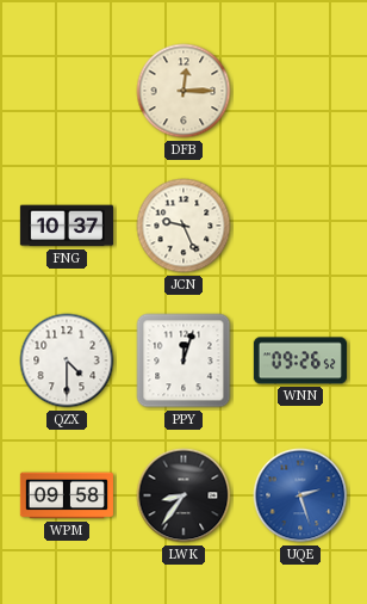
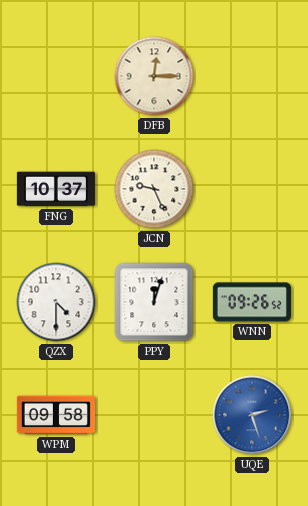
LWK: 8:36 -> none (183, 495)
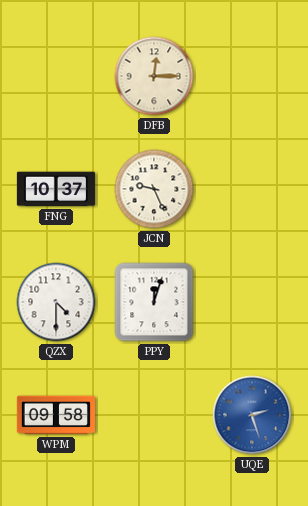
WNN: 09:26 -> none (252, 302)
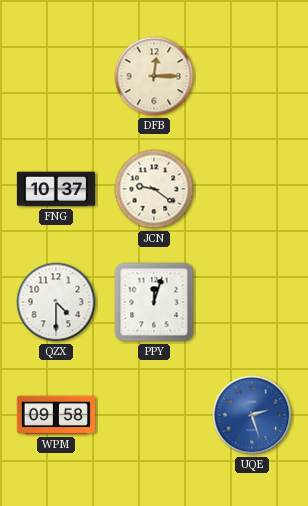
JCN: 9:26 -> 9:21 (154, 189)
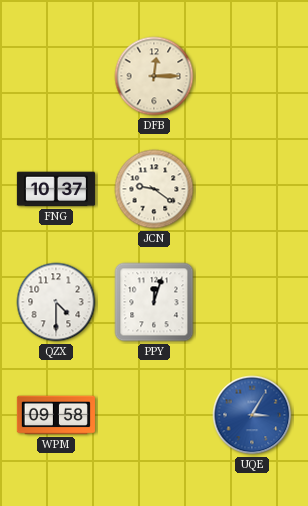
UQE: 2:27 -> 3:05 (252, 415)
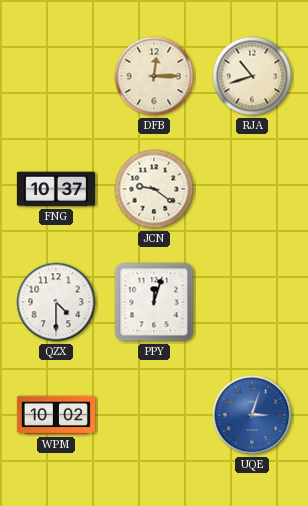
RJA: none -> 10:42 (252, 76)
WPM: 09:58 -> 10:02 (56, 415)
UQE: 3:05 -> 3:03 (252, 415)
